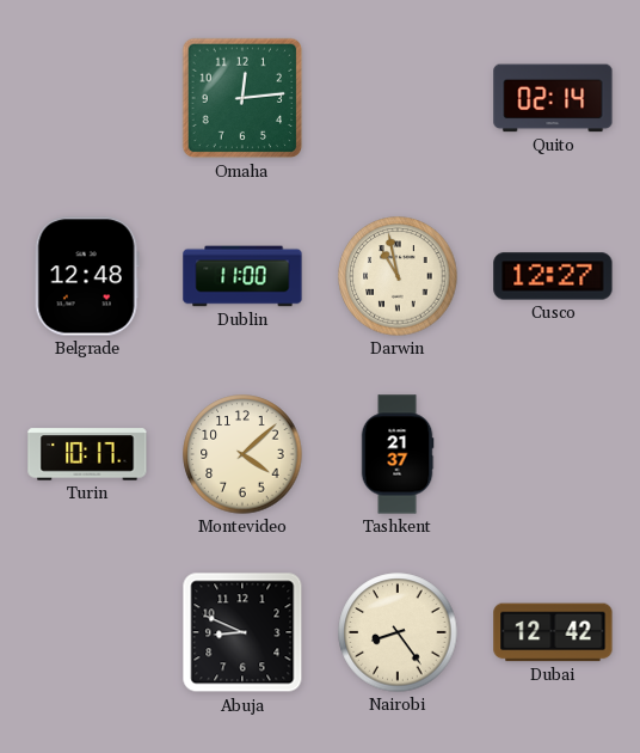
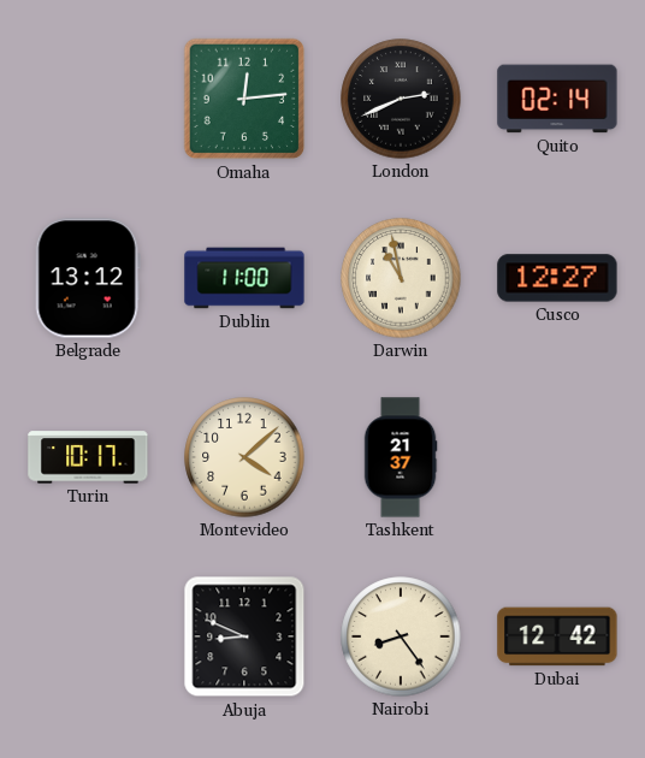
London: none -> 2:41 (401, 99)
Belgrade: 12:48 -> 13:12 (88, 278)
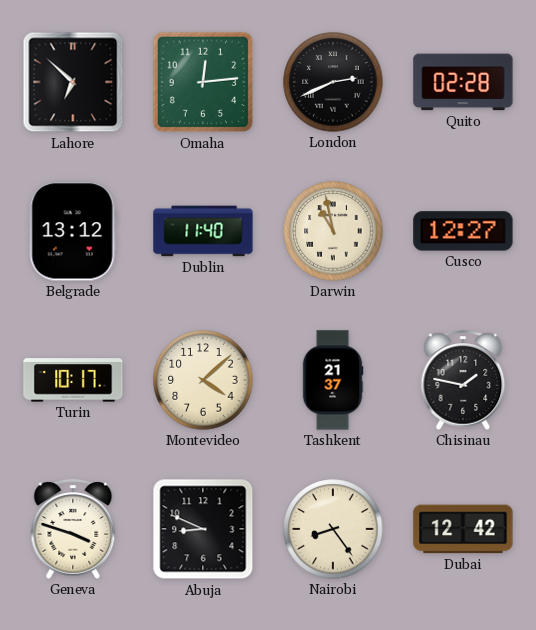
Lahore: none -> 6:52 (73, 82)
Quito: 02:14 -> 02:28 (463, 82)
Dublin: 11:00 -> 11:40 (203, 231)
Chisinau: none -> 1:47 (463, 380)
Geneva: none -> 3:48 (73, 529)
